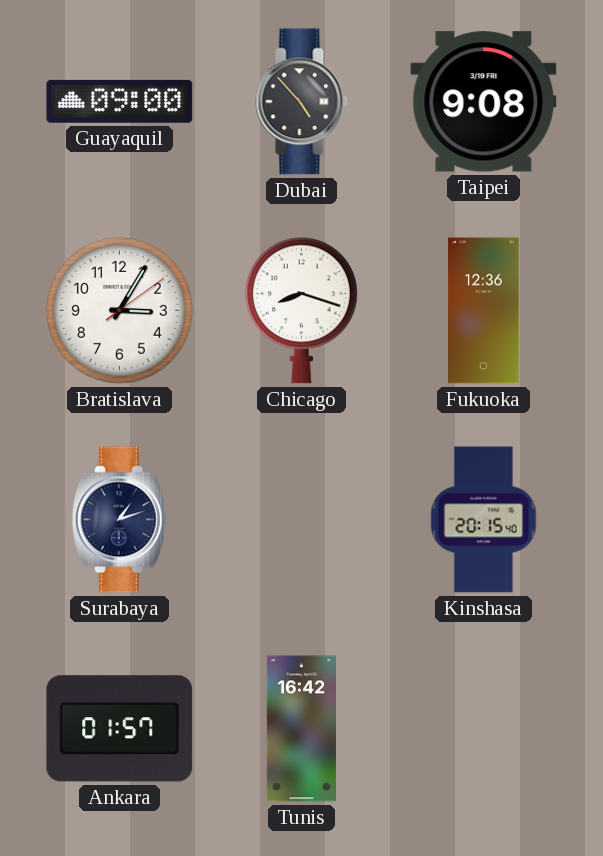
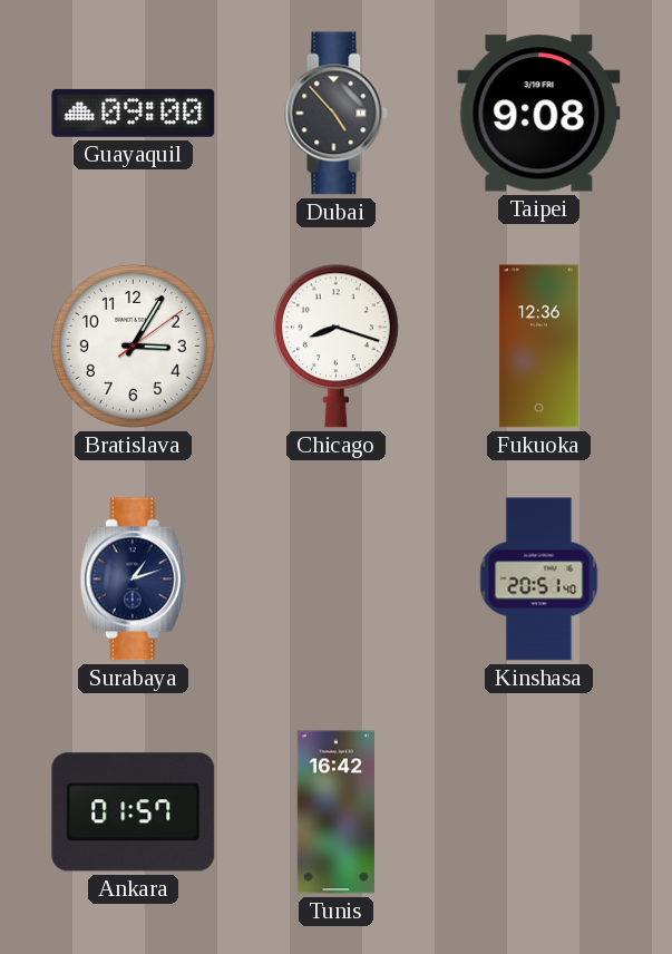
Kinshasa: 20:15 -> 20:51 (539, 580)
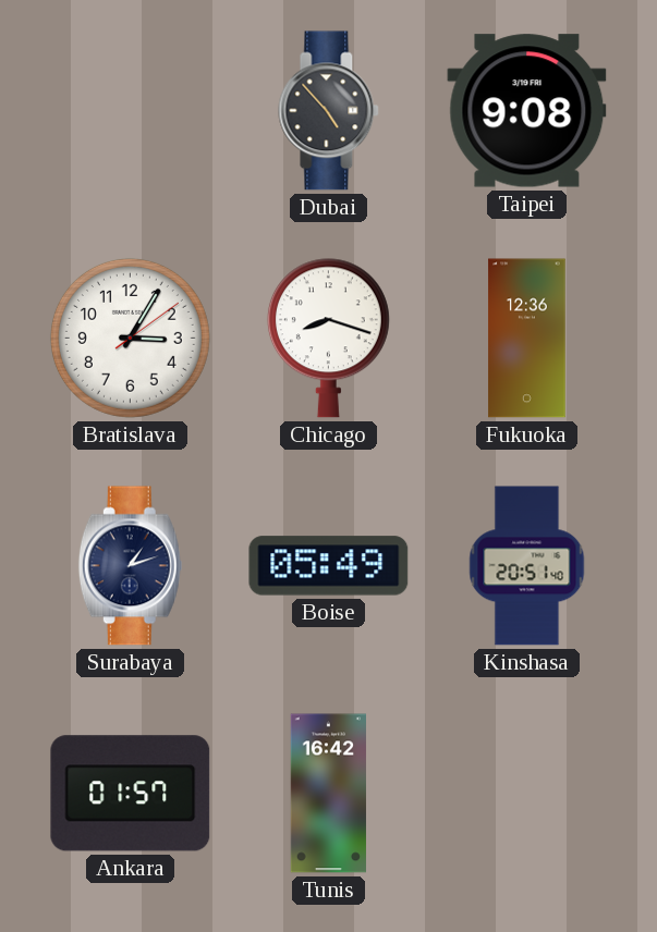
Guayaquil: 09:00 -> none (134, 113)
Boise: none -> 05:49 (329, 566)
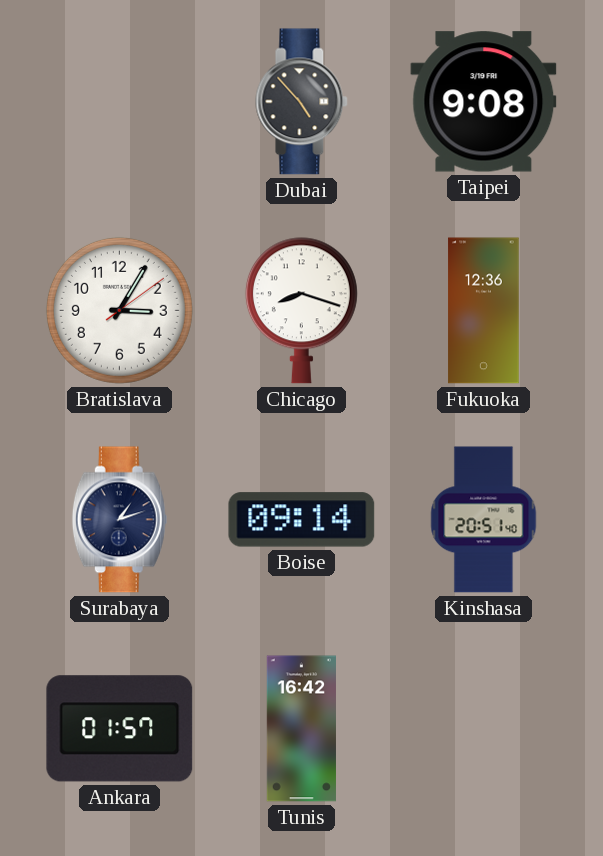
Boise: 05:49 -> 09:14 (302, 520)
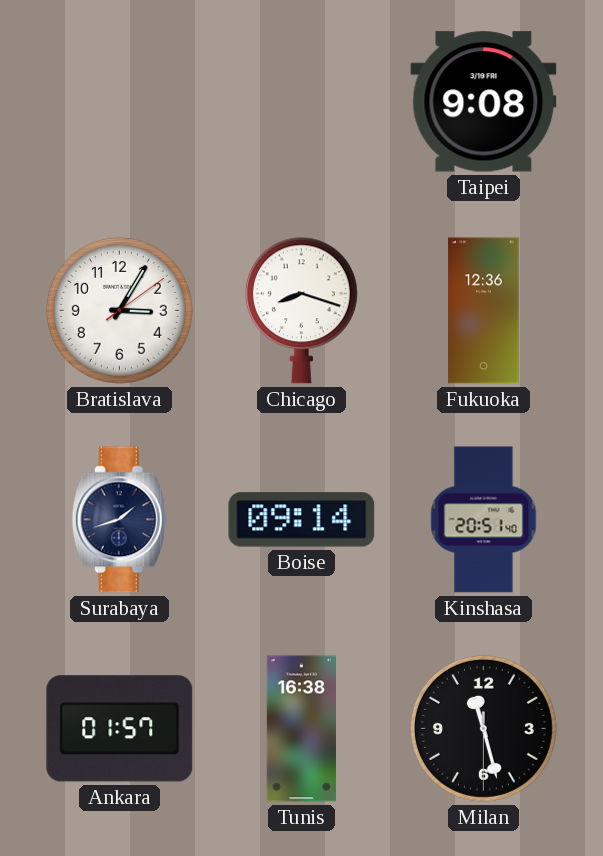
Dubai: 4:53 -> none (302, 102)
Surabaya: 1:12 -> 1:42 (119, 520)
Tunis: 16:42 -> 16:38 (301, 729)
Milan: none -> 11:27 (483, 728)
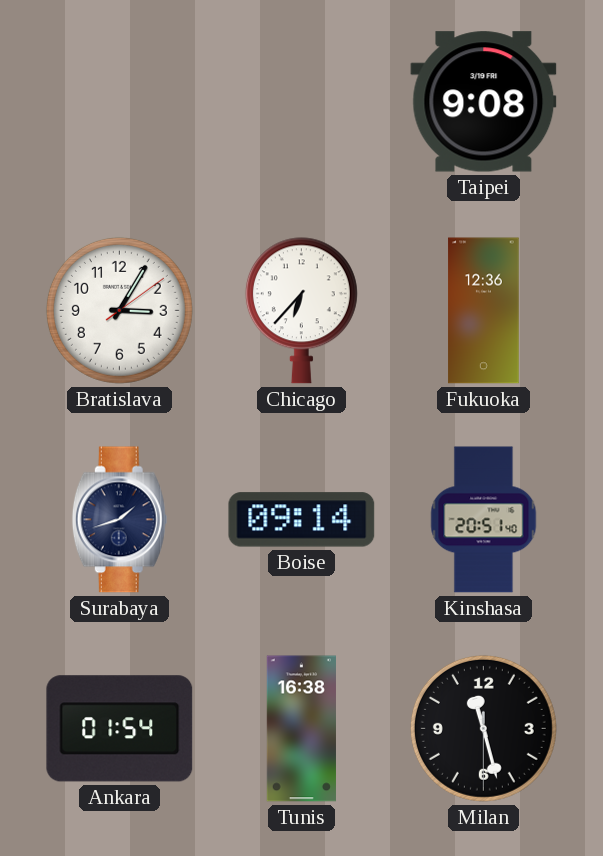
Chicago: 8:18 -> 6:37 (301, 311)
Ankara: 01:57 -> 01:54 (120, 729)
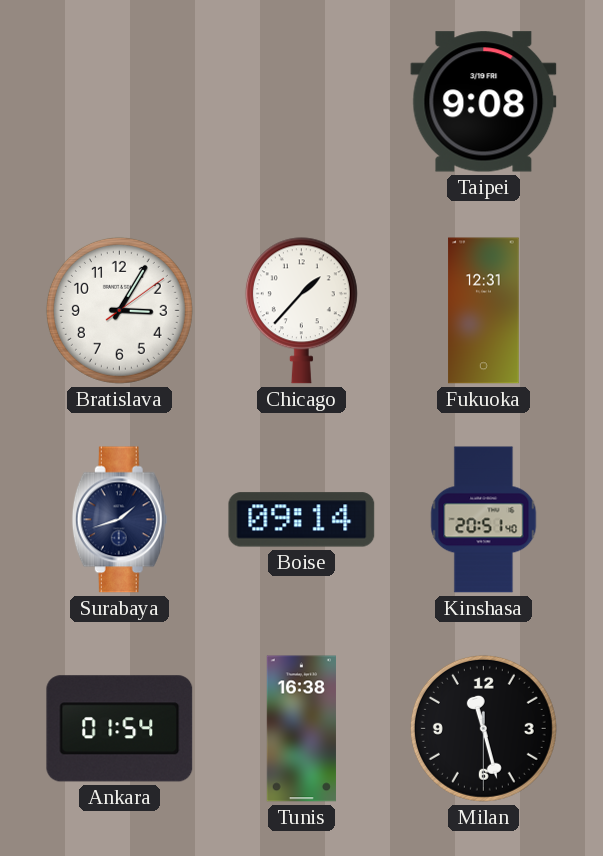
Chicago: 6:37 -> 1:37 (301, 311)
Fukuoka: 12:36 -> 12:31 (484, 311)
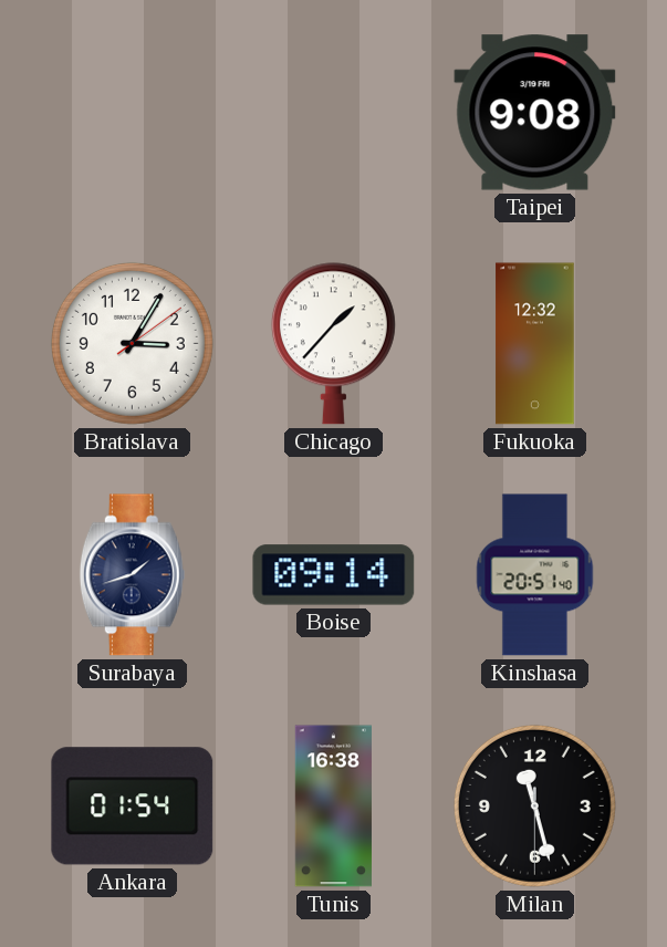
Fukuoka: 12:31 -> 12:32 (535, 344)
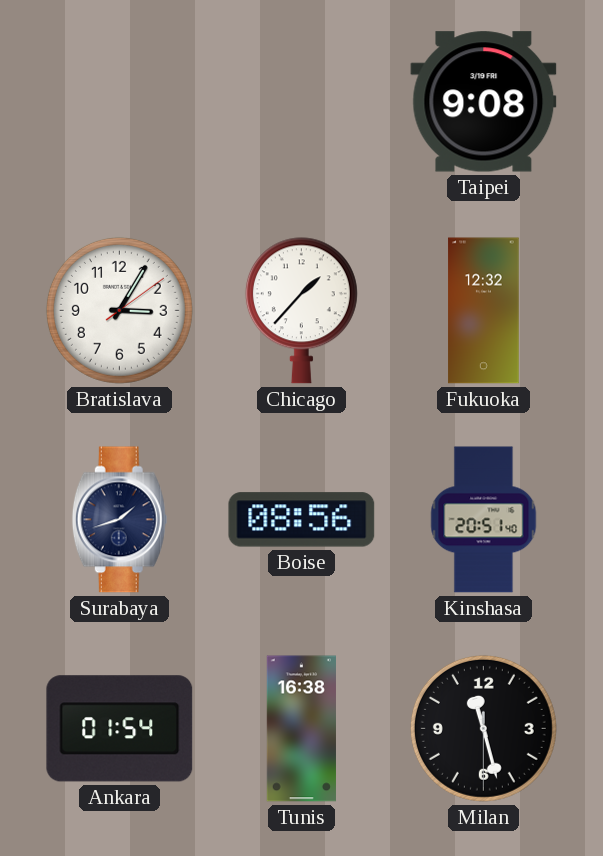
Boise: 09:14 -> 08:56 (302, 520)
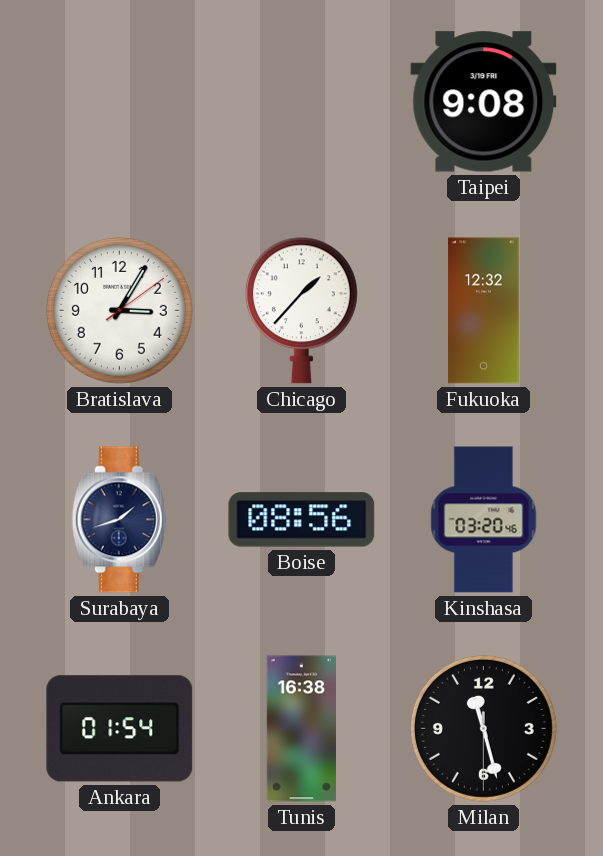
Kinshasa: 20:51 -> 03:20 (484, 520)
